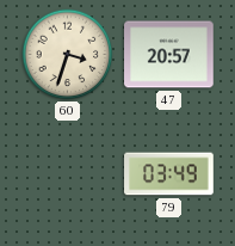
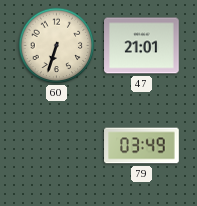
60: 3:33 -> 6:33 (57, 46)
47: 20:57 -> 21:01 (142, 46)
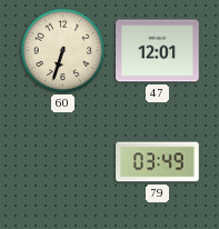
47: 21:01 -> 12:01 (158, 51)
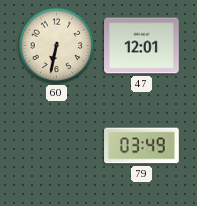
60: 6:33 -> 6:32 (57, 46)
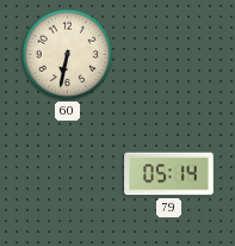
47: 12:01 -> none (142, 46)
79: 03:49 -> 05:14 (169, 174)
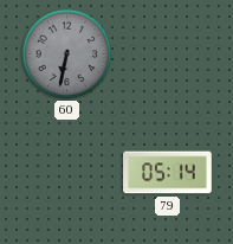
60 dial: cream -> grey (67, 54)
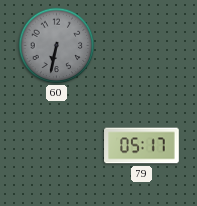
79: 05:14 -> 05:17 (142, 146)
